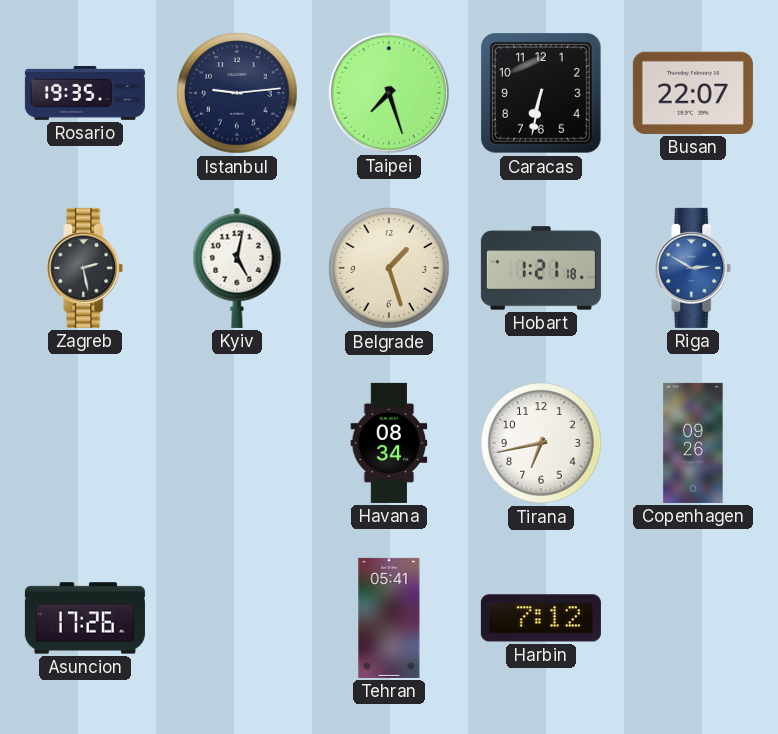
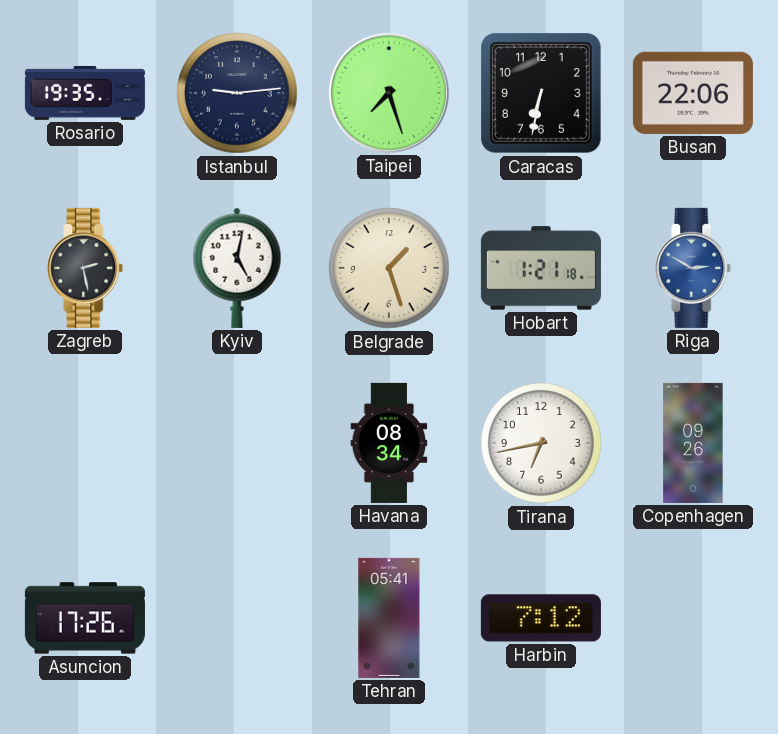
Busan: 22:07 -> 22:06 (693, 93)
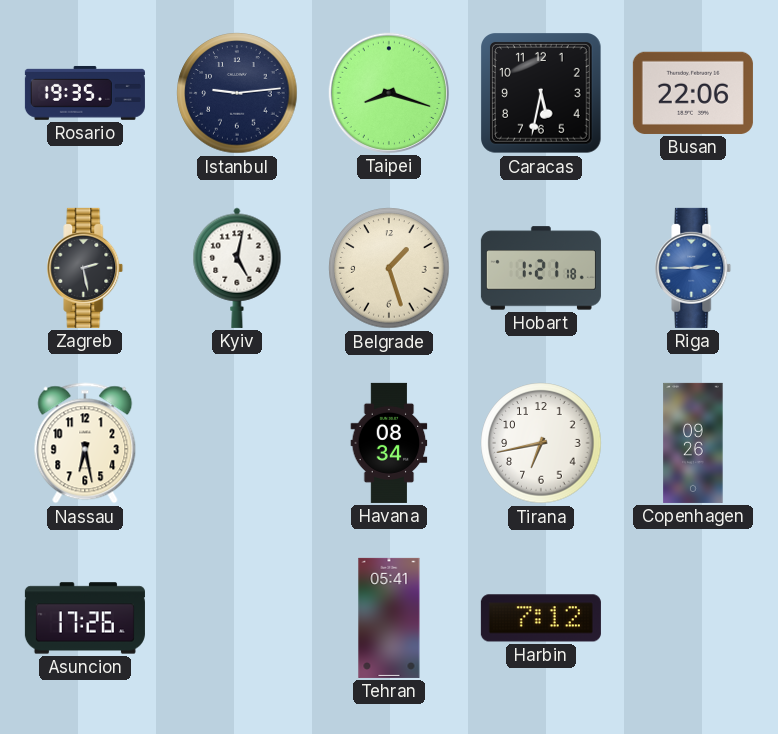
Taipei: 7:27 -> 8:18 (389, 93)
Caracas: 6:32 -> 5:32 (542, 94)
Riga: 2:50 -> 2:45 (693, 268)
Nassau: none -> 6:28 (85, 443)
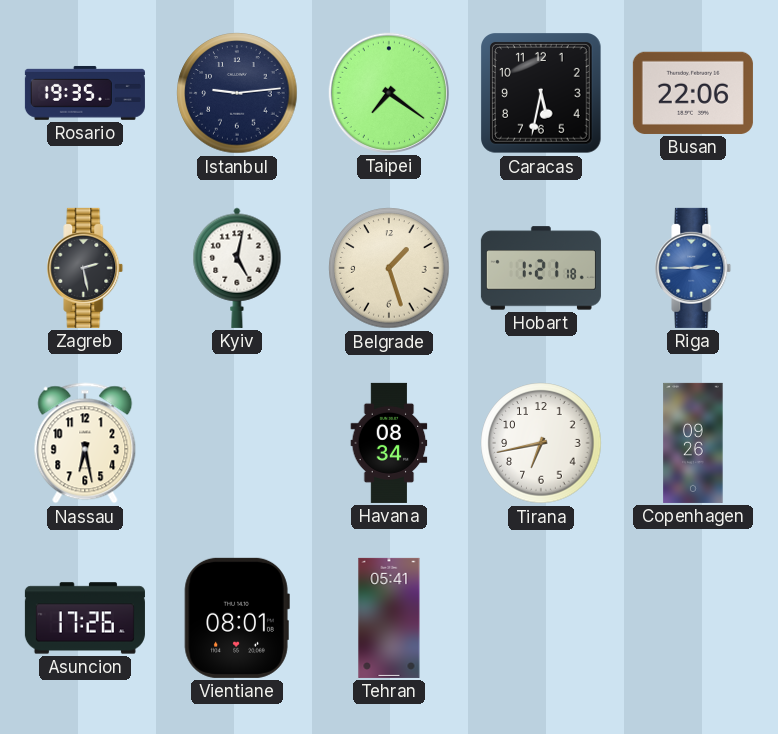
Taipei: 8:18 -> 7:21 (389, 93)
Vientiane: none -> 08:01 (237, 618)
Harbin: 7:12 -> none (541, 618)
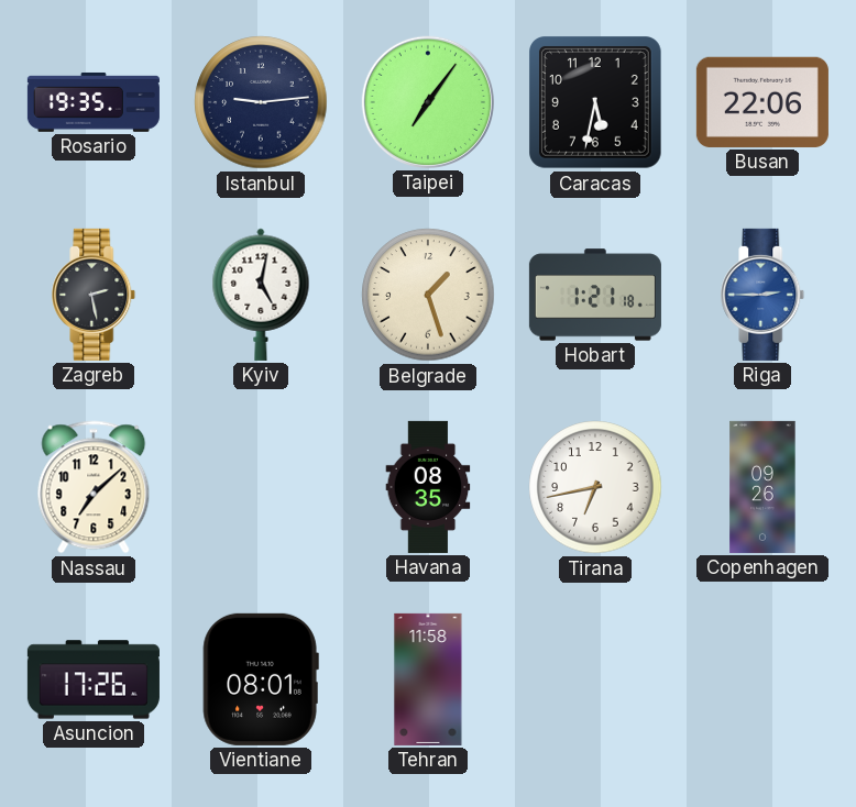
Taipei: 7:21 -> 7:06 (428, 102)
Nassau: 6:28 -> 7:08 (94, 487)
Havana: 08:34 -> 08:35 (428, 487)
Tehran: 05:41 -> 11:58 (428, 679)
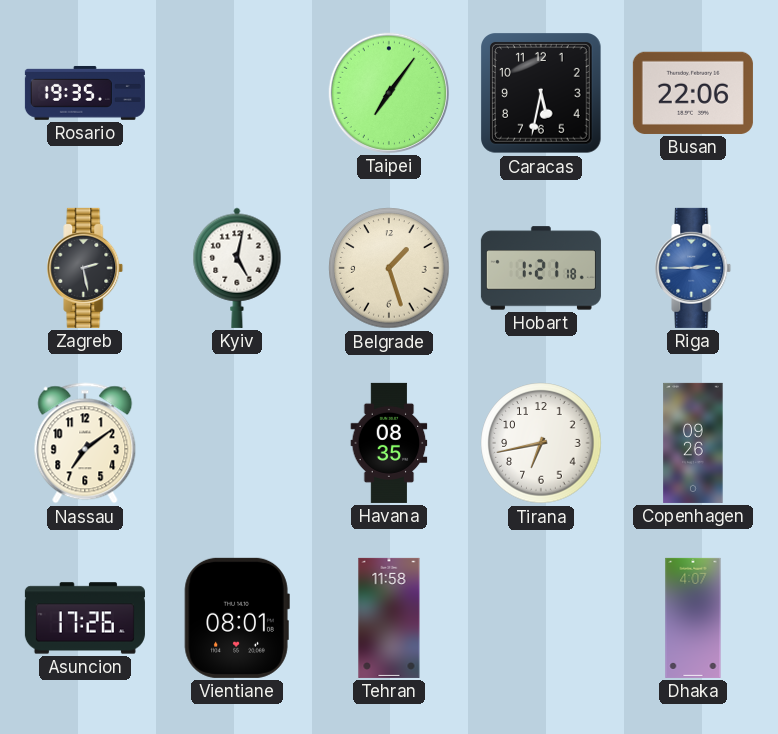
Istanbul: 9:14 -> none (261, 102)
Nassau: 7:08 -> 7:09 (85, 443)
Dhaka: none -> 4:07 (693, 618)
